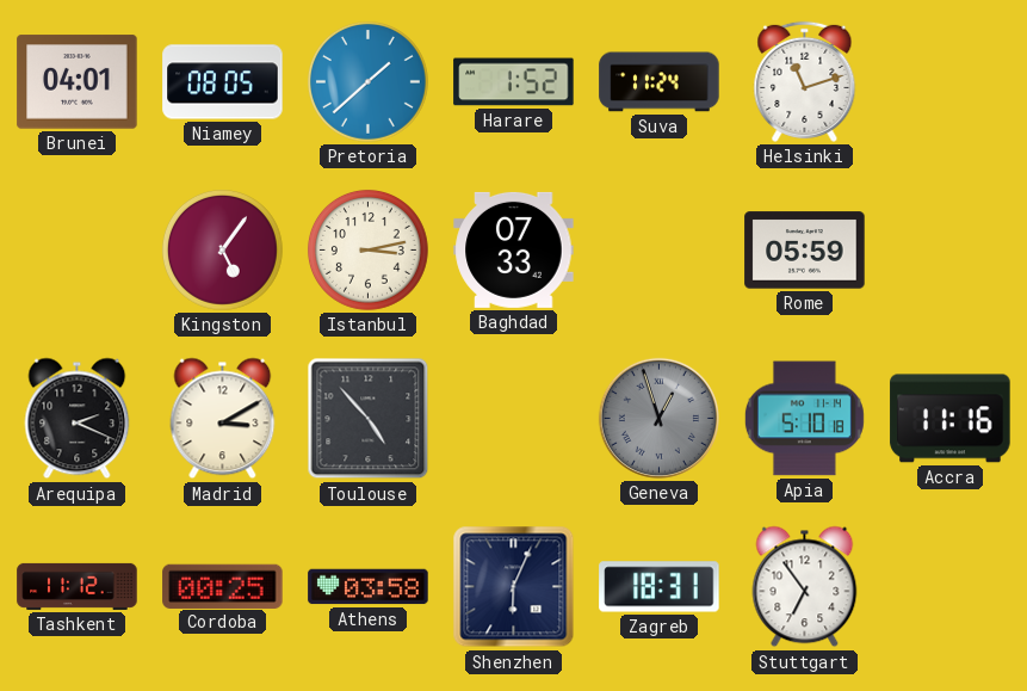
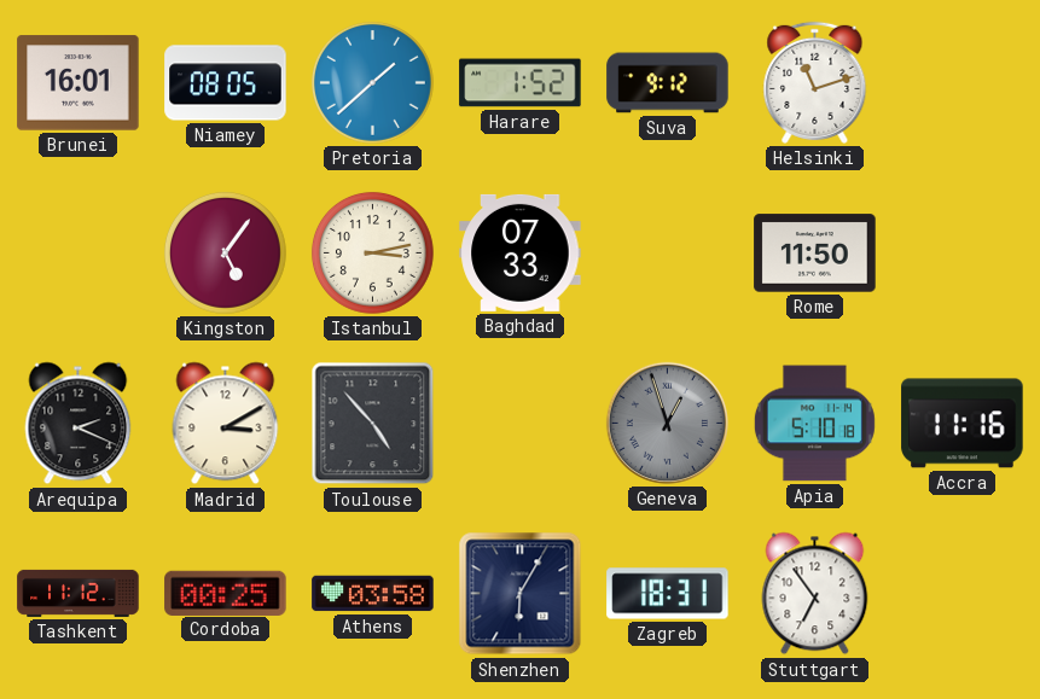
Brunei: 04:01 -> 16:01 (79, 83)
Suva: 11:24 -> 9:12 (668, 83)
Rome: 05:59 -> 11:50 (815, 254)
Shenzhen: 6:04 -> 6:05 (521, 594)
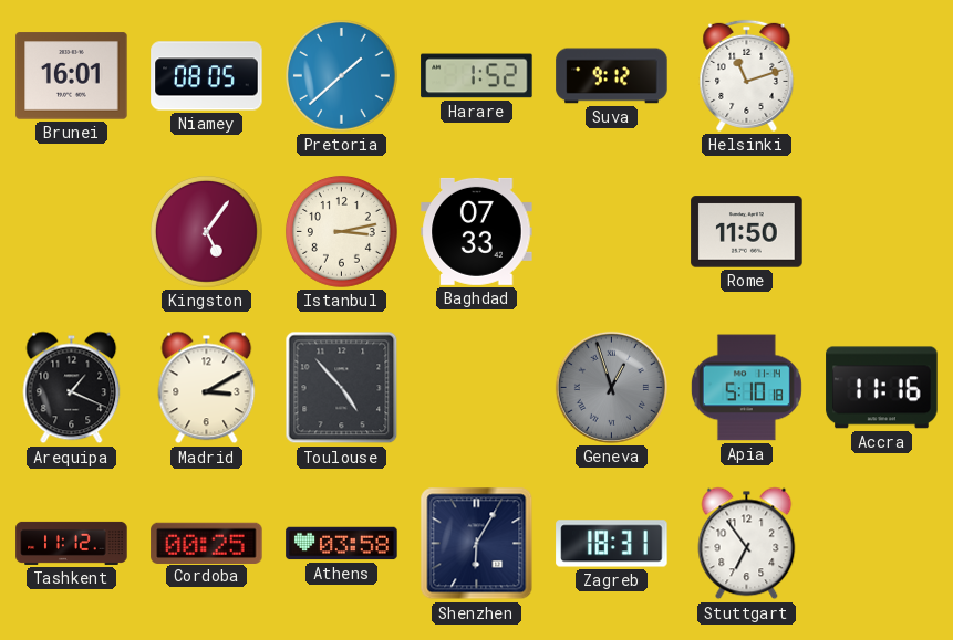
Arequipa: 2:19 -> 1:19 (72, 388)
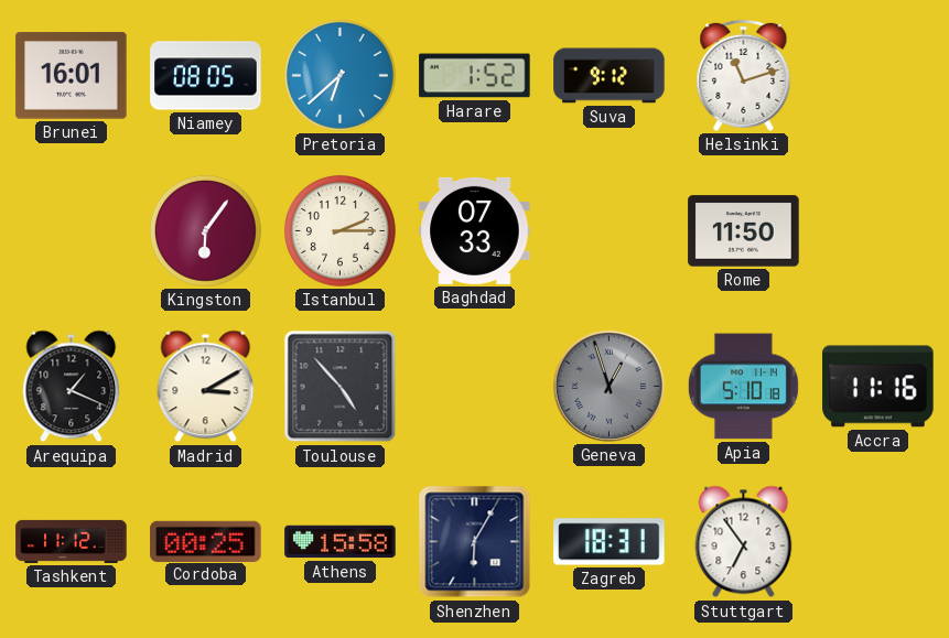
Pretoria: 1:38 -> 6:38 (339, 75)
Kingston: 5:06 -> 6:06 (205, 230)
Istanbul: 3:13 -> 2:15 (339, 230)
Athens: 03:58 -> 15:58 (341, 542)
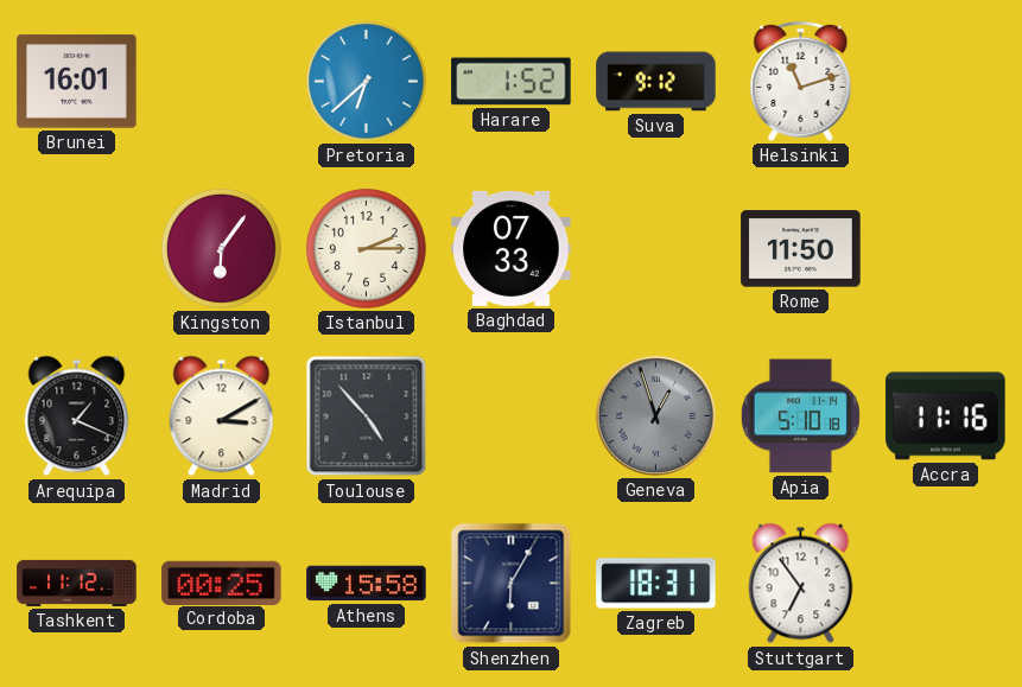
Niamey: 08:05 -> none (206, 76)
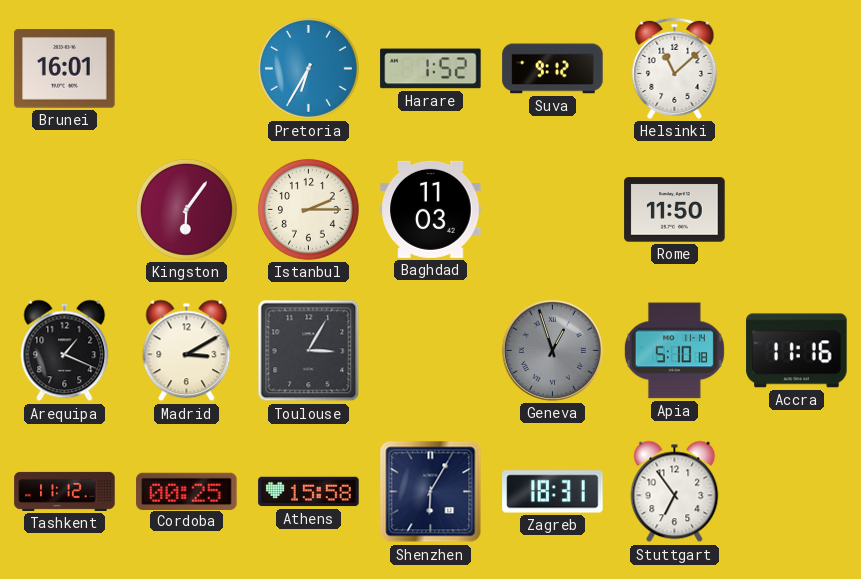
Pretoria: 6:38 -> 6:35 (308, 68)
Helsinki: 11:12 -> 11:08 (675, 68)
Baghdad: 07:33 -> 11:03 (431, 209)
Toulouse: 4:53 -> 3:05 (309, 351)
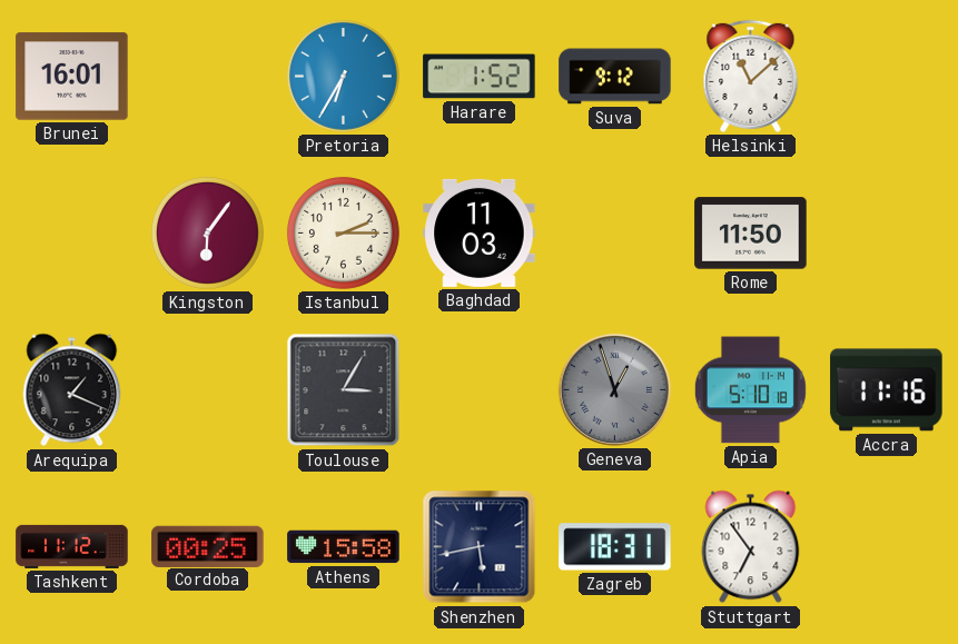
Madrid: 3:10 -> none (187, 351)
Shenzhen: 6:05 -> 5:43 (480, 547)
